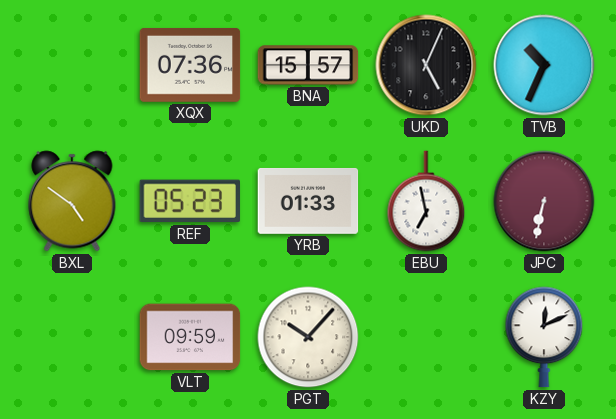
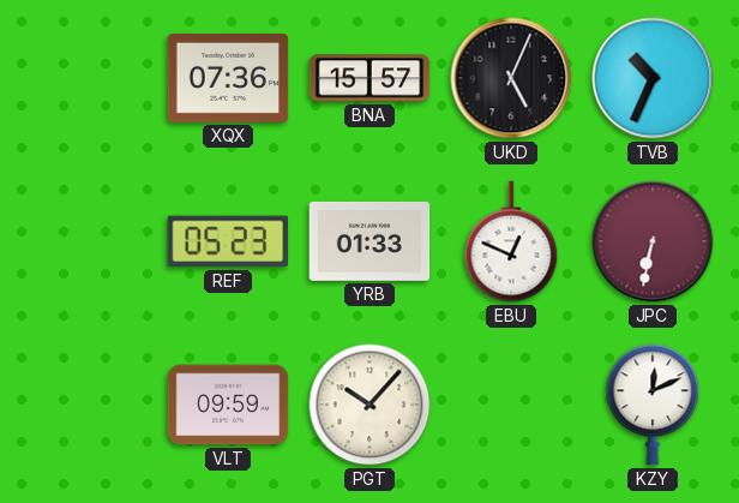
BXL: 4:51 -> none (72, 201)
EBU: 6:58 -> 12:49 (511, 241)
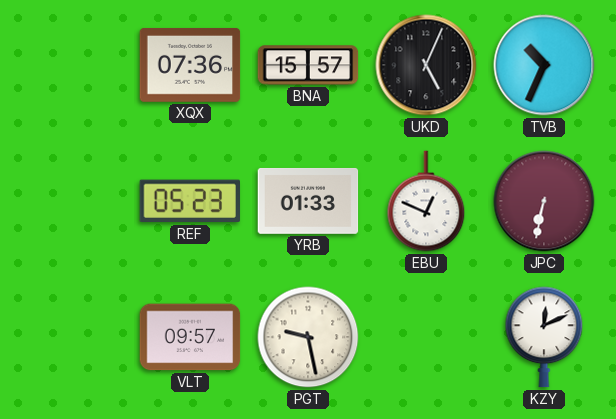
VLT: 09:59 -> 09:57 (190, 337)
PGT: 10:07 -> 9:28 (308, 337)
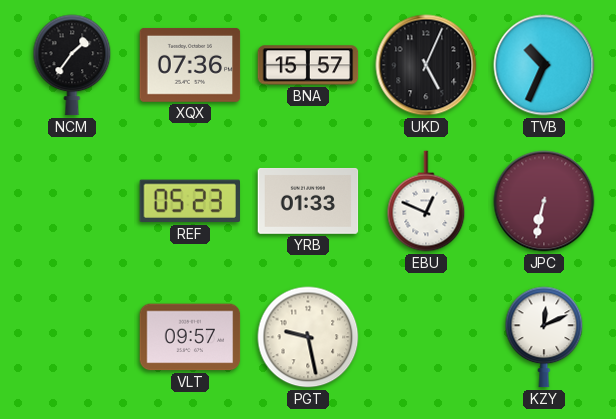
NCM: none -> 1:36 (72, 65)
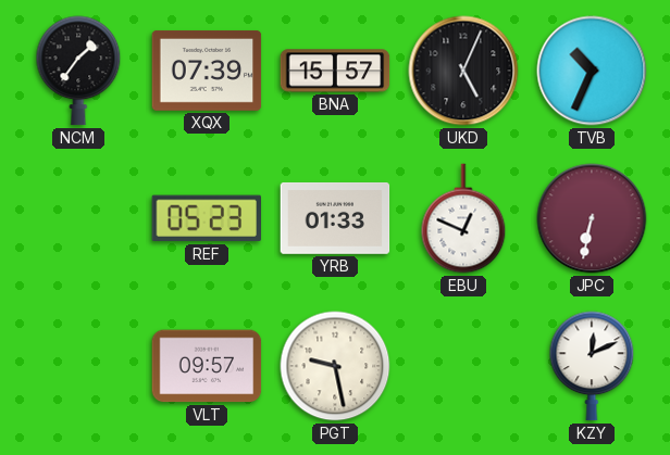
XQX: 07:36 -> 07:39 (207, 71)
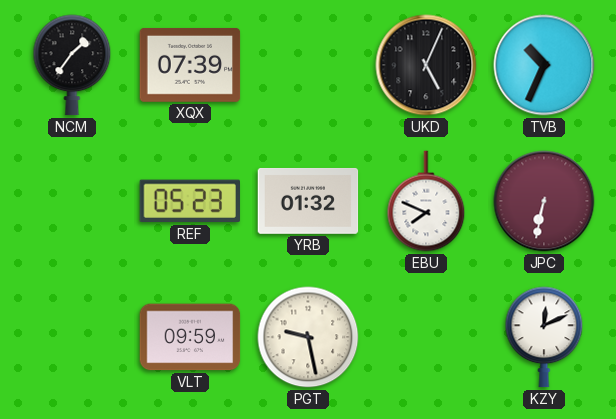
BNA: 15:57 -> none (335, 71)
YRB: 01:33 -> 01:32 (308, 201)
EBU: 12:49 -> 7:49 (426, 201)
VLT: 09:57 -> 09:59 (190, 337)
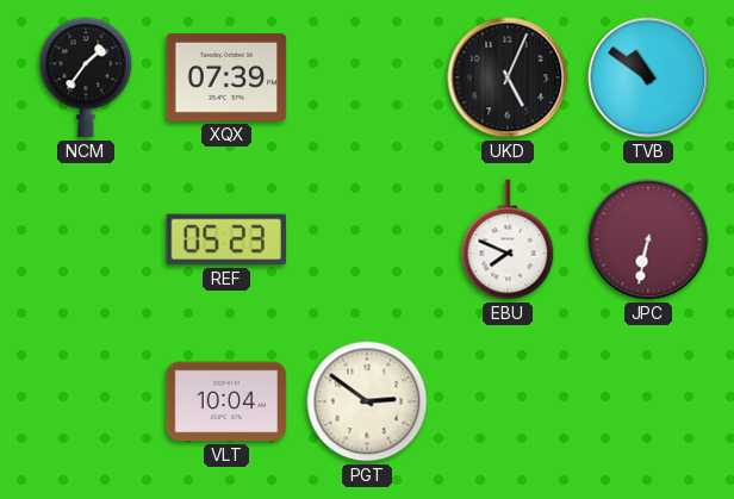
TVB: 10:34 -> 10:51 (648, 77)
YRB: 01:32 -> none (308, 201)
VLT: 09:59 -> 10:04 (226, 401)
PGT: 9:28 -> 2:51 (367, 401)
KZY: 12:11 -> none (544, 337)
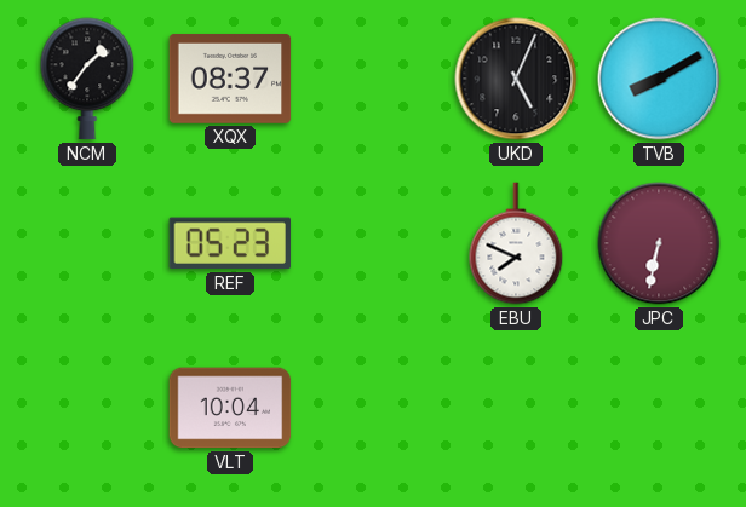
XQX: 07:39 -> 08:37 (230, 79)
TVB: 10:51 -> 8:10 (659, 79)
PGT: 2:51 -> none (367, 401)
